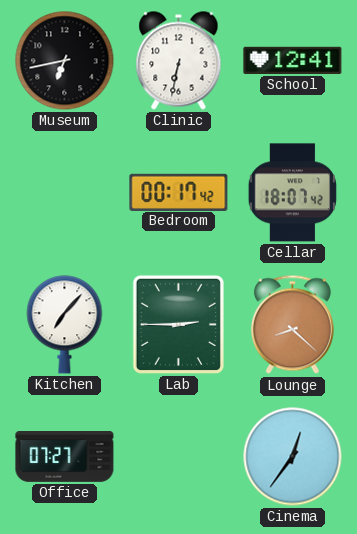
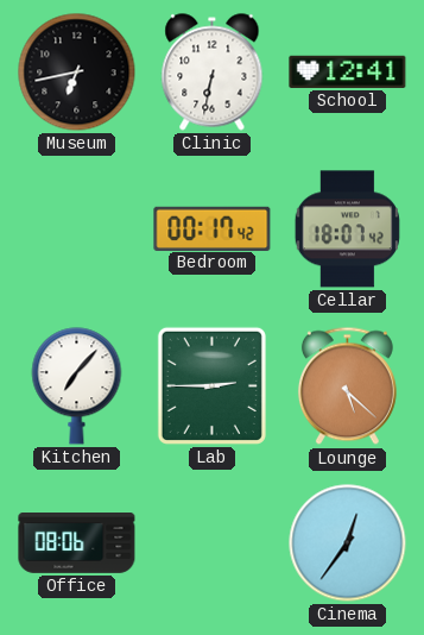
Lounge: 8:22 -> 5:22 (347, 386)
Office: 07:27 -> 08:06 (77, 543)
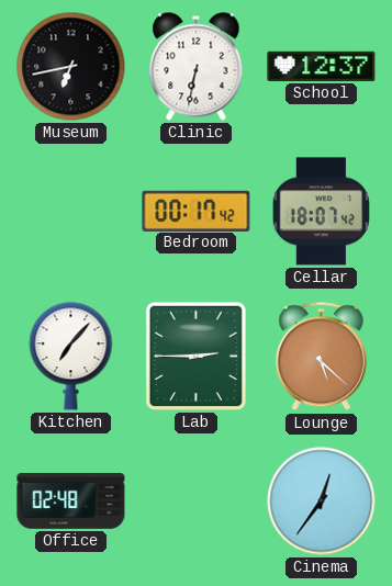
School: 12:41 -> 12:37 (322, 66)
Office: 08:06 -> 02:48 (71, 502)
